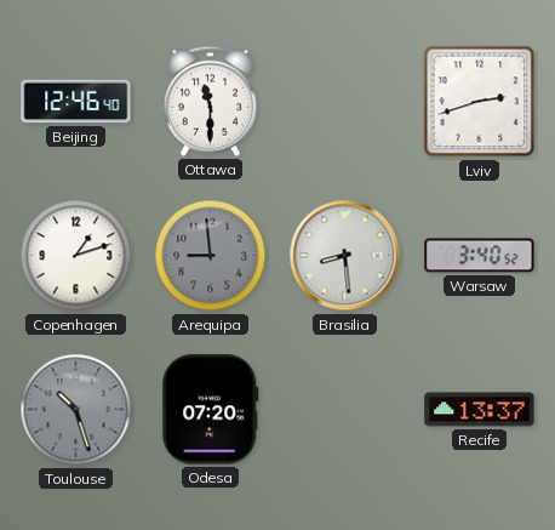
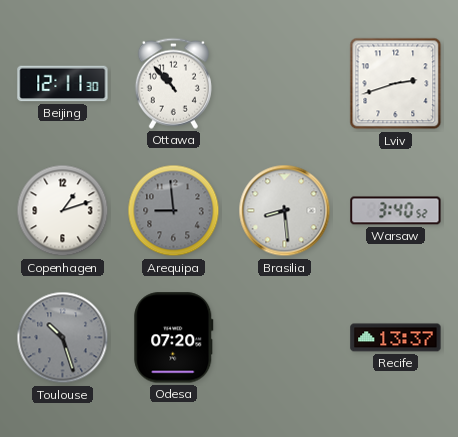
Beijing: 12:46 -> 12:11 (63, 84)
Ottawa: 11:30 -> 10:53 (173, 83)
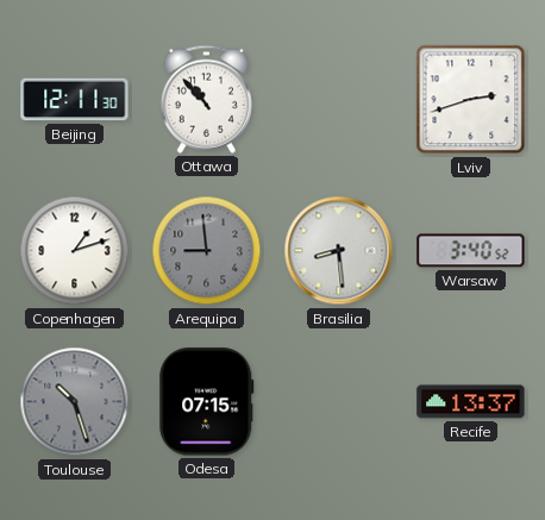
Odesa: 07:20 -> 07:15 (207, 402)
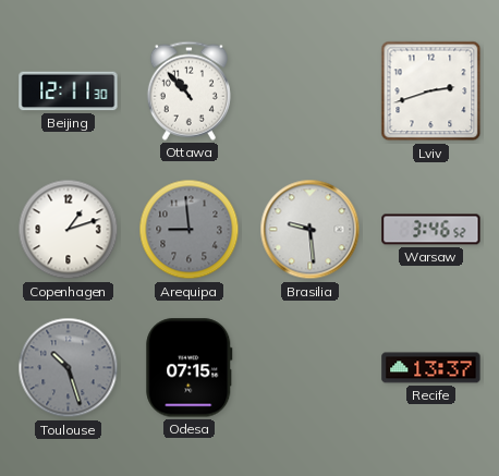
Brasilia: 8:29 -> 9:29 (311, 230)
Warsaw: 3:40 -> 3:46 (431, 230)
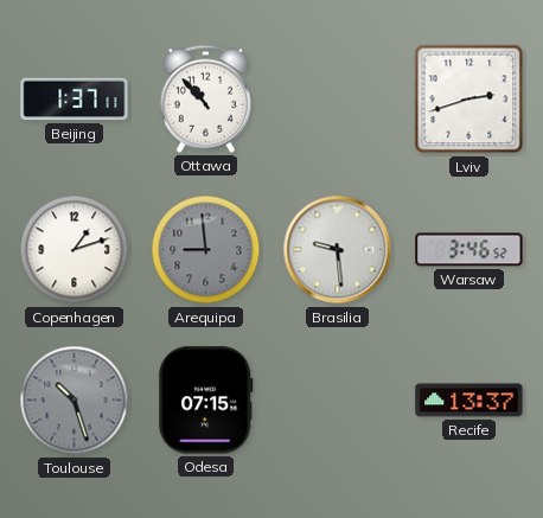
Beijing: 12:11 -> 1:37 (75, 100)
